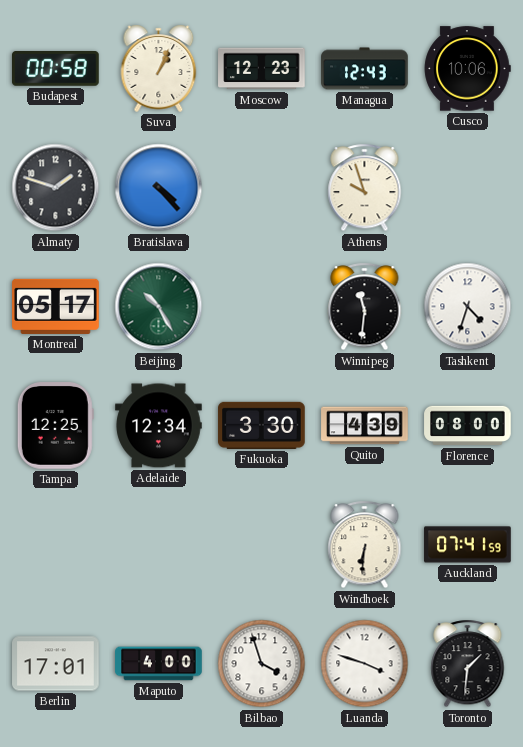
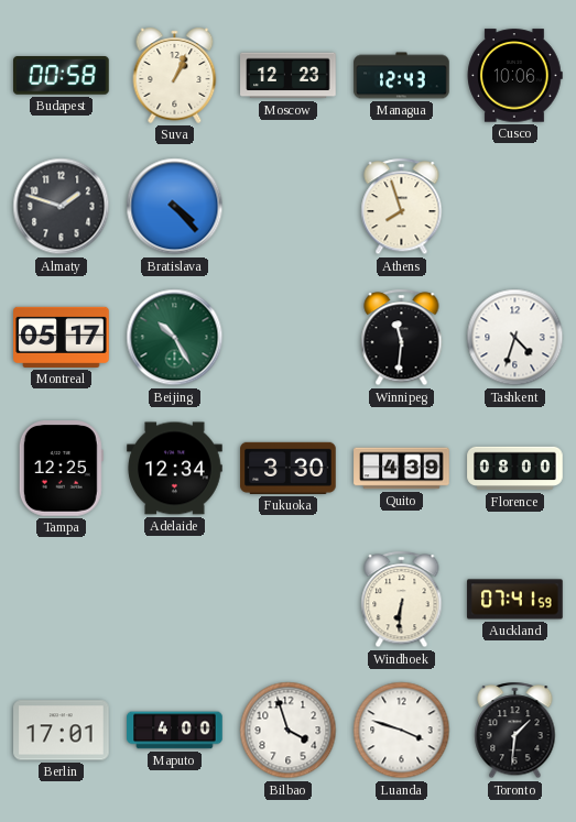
Athens: 9:57 -> 7:57 (402, 207)
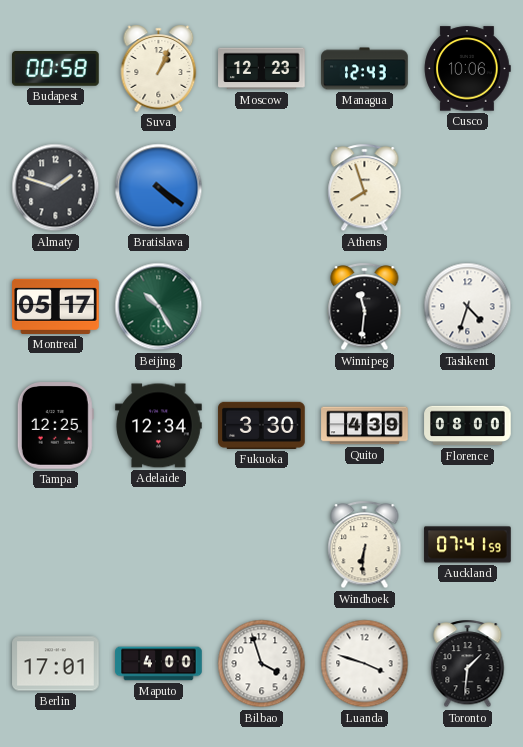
Bratislava: 4:23 -> 4:21 (159, 188)
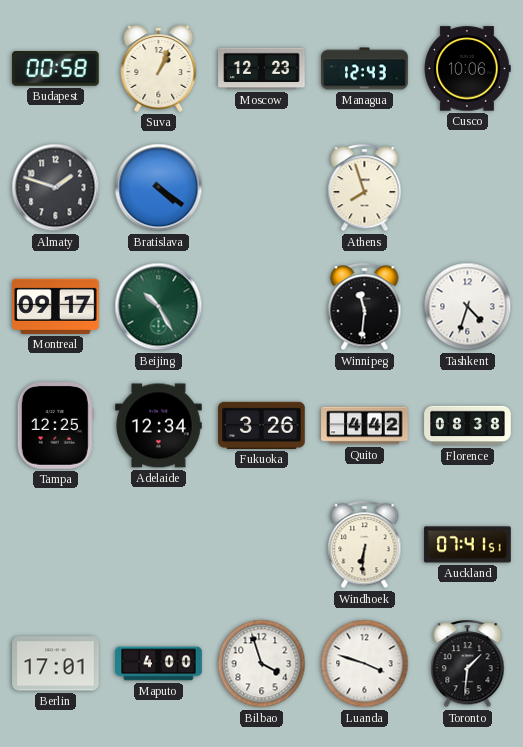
Montreal: 05:17 -> 09:17 (56, 306)
Fukuoka: 3:30 -> 3:26 (262, 425)
Quito: 4:39 -> 4:42 (365, 426)
Florence: 08:00 -> 08:38 (468, 426)
Auckland: 07:41:59 -> 07:41:51 (468, 545)
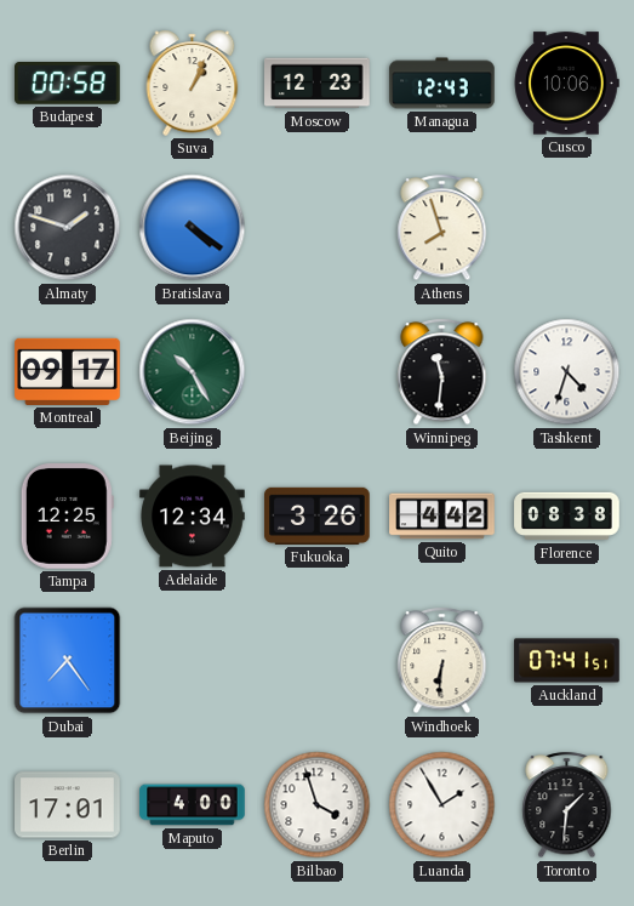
Dubai: none -> 7:24 (68, 661)
Luanda: 3:48 -> 1:55 (442, 805)
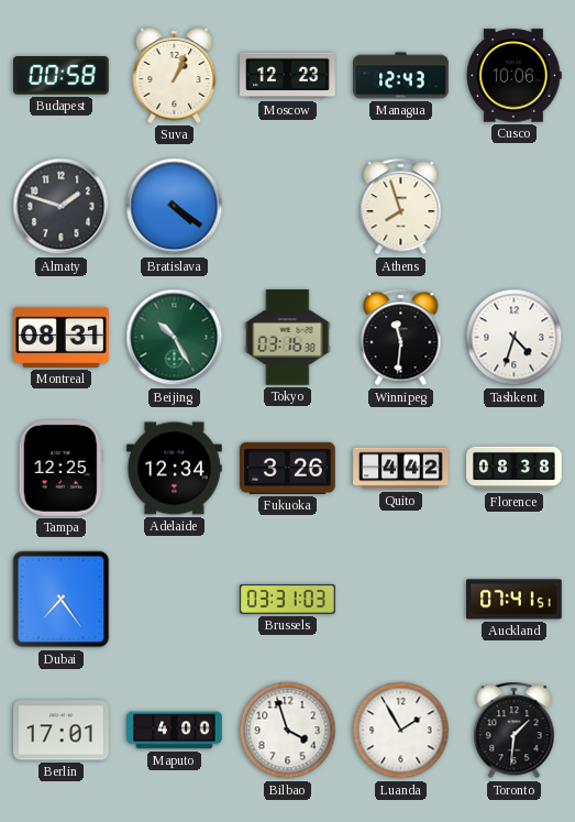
Montreal: 09:17 -> 08:31 (62, 337)
Tokyo: none -> 03:16 (288, 338)
Brussels: none -> 03:31 (288, 599)
Windhoek: 6:31 -> none (442, 661)
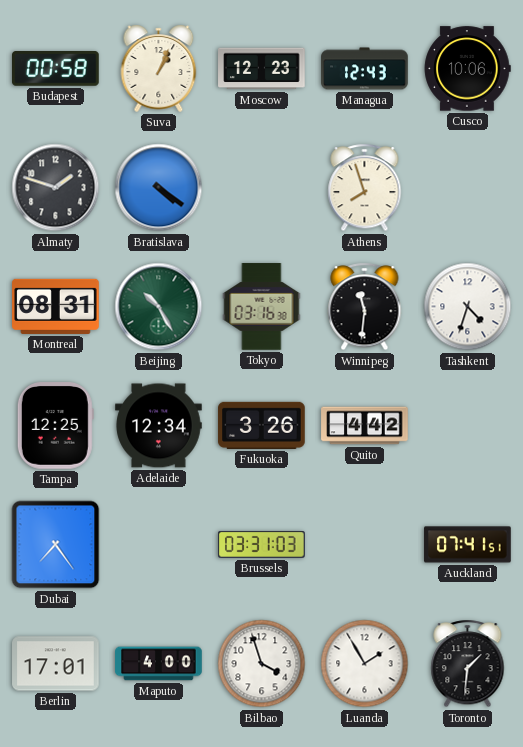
Florence: 08:38 -> none (515, 469)
